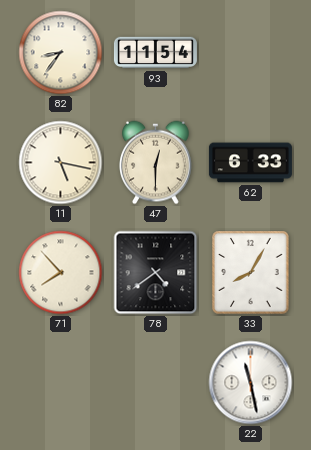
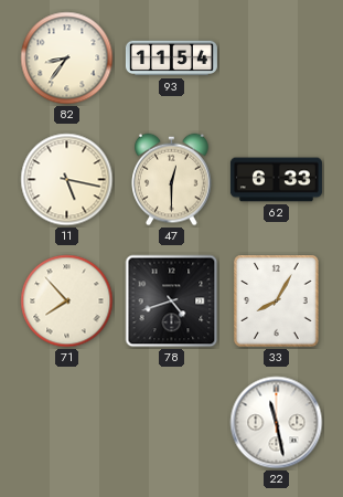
78: 4:39 -> 4:42 (172, 302)
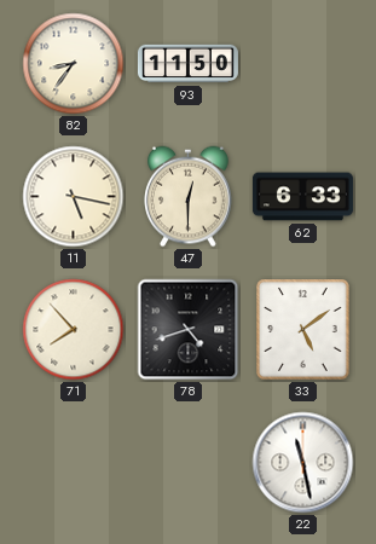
93: 11:54 -> 11:50 (187, 64)
33: 8:05 -> 5:09 (303, 330)
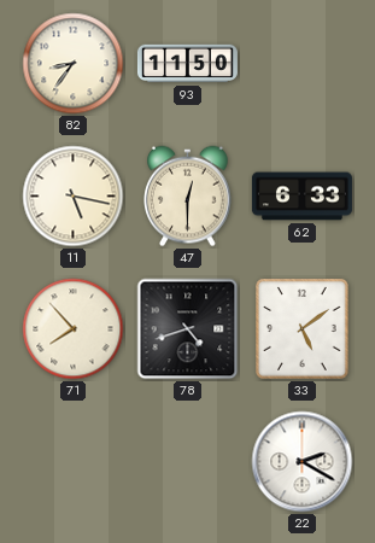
22: 11:28 -> 2:20 (303, 462)
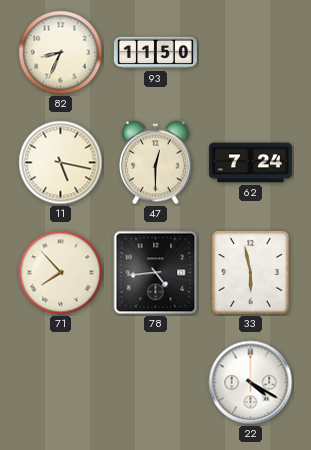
82: 8:36 -> 8:34 (61, 53)
62: 6:33 -> 7:24 (250, 163)
78: 4:42 -> 4:44 (156, 273)
33: 5:09 -> 5:58 (251, 273)
22: 2:20 -> 4:20 (251, 383)
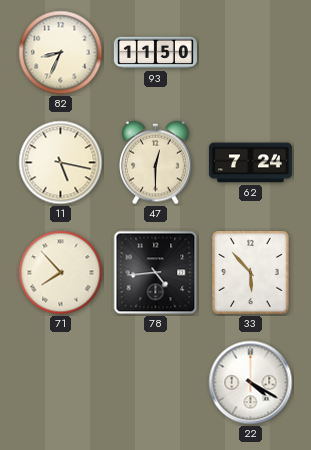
33: 5:58 -> 5:53 (251, 273)
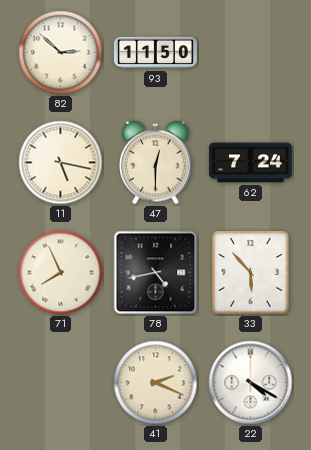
82: 8:34 -> 2:52 (61, 53)
71: 7:53 -> 7:56 (61, 273)
78: 4:44 -> 4:43 (156, 273)
41: none -> 2:19 (156, 383)
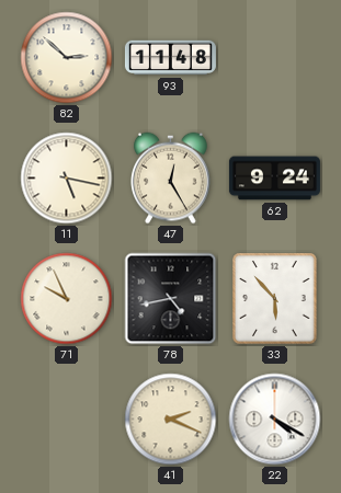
93: 11:50 -> 11:48 (170, 58)
47: 12:30 -> 12:25 (171, 179)
62: 7:24 -> 9:24 (274, 179)
71: 7:56 -> 9:56 (67, 299)
